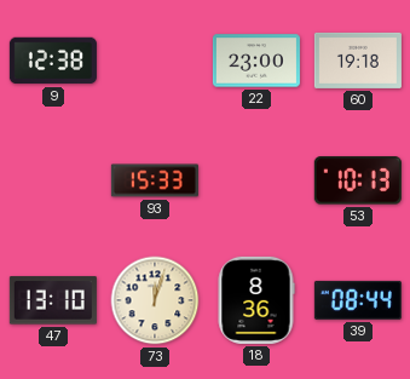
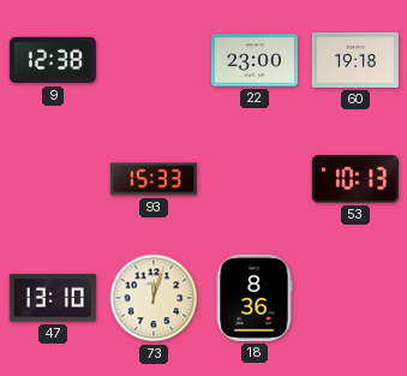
39: 08:44 -> none (358, 300)
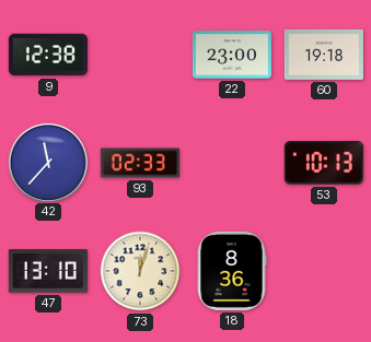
42: none -> 11:37 (47, 162)
93: 15:33 -> 02:33 (140, 163)
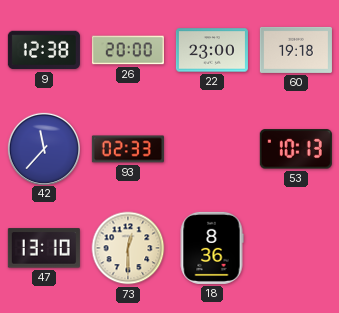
26: none -> 20:00 (128, 50)
73: 12:03 -> 12:30 (128, 248)
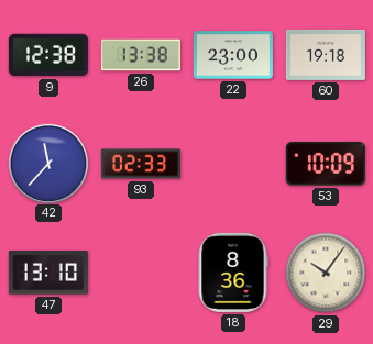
26: 20:00 -> 13:38 (141, 55)
53: 10:13 -> 10:09 (326, 164)
73: 12:30 -> none (128, 248)
29: none -> 10:06 (326, 273)
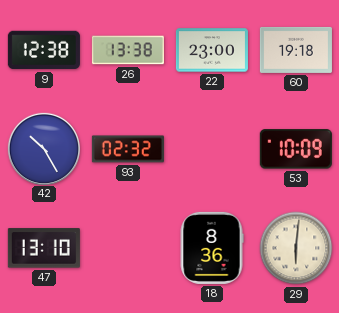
42: 11:37 -> 10:25 (43, 148)
93: 02:33 -> 02:32 (128, 149)
29: 10:06 -> 6:01 (296, 248)
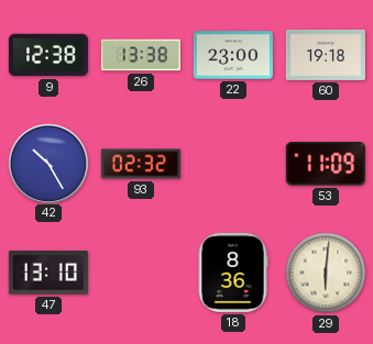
53: 10:09 -> 11:09 (326, 164)
